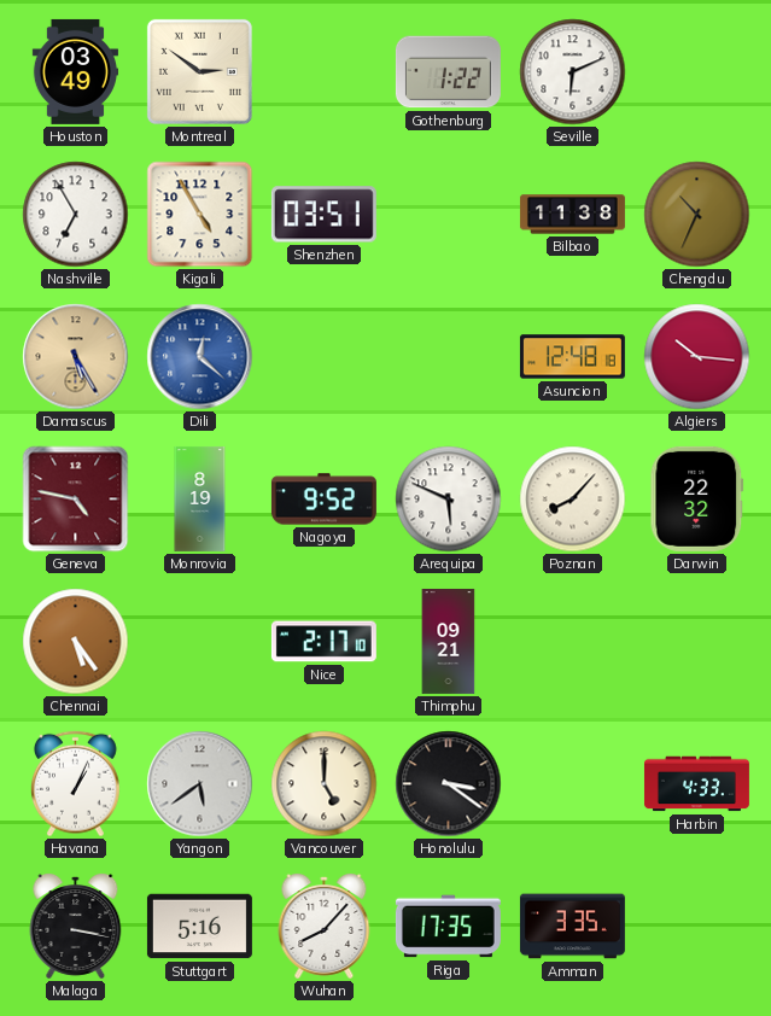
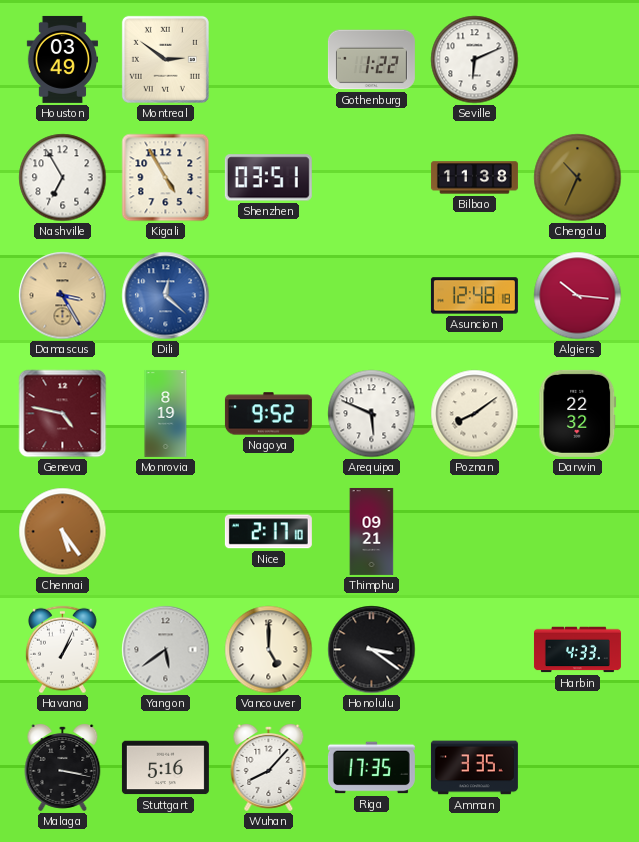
Damascus: 5:25 -> 3:25 (63, 296)
Poznan: 8:07 -> 8:09 (475, 414)
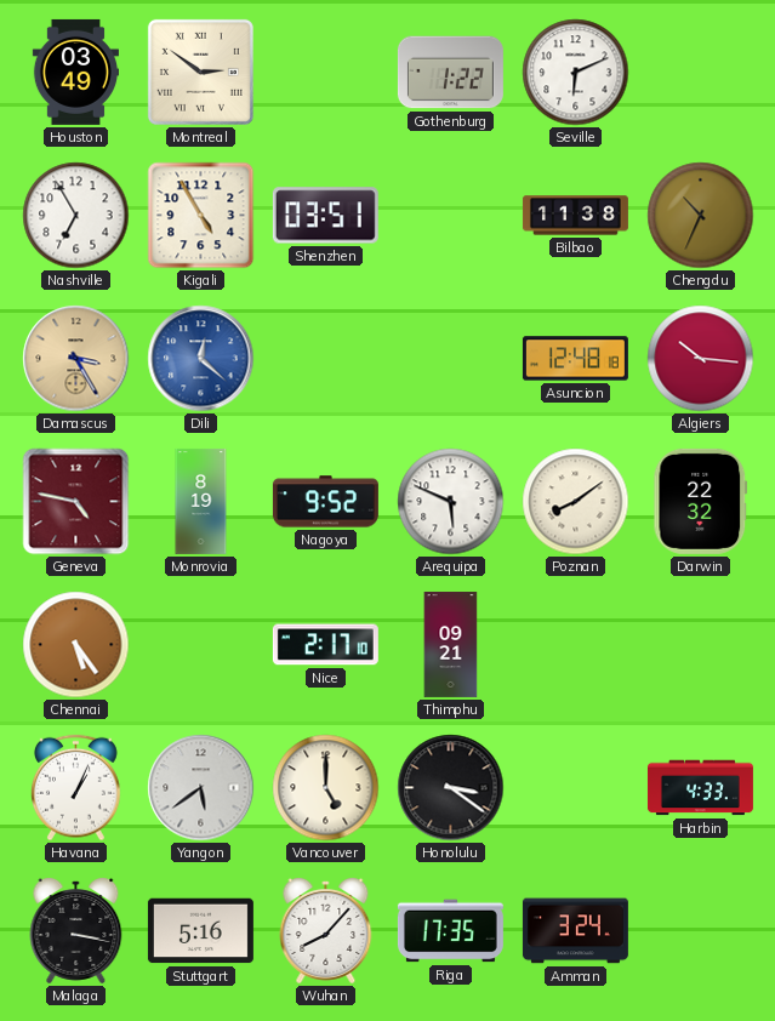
Amman: 3:35 -> 3:24 (575, 931)
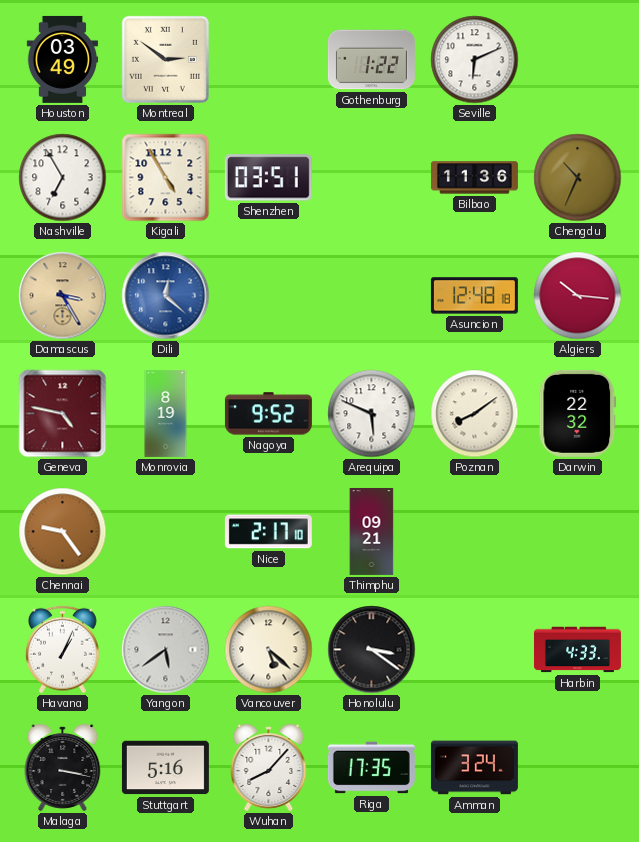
Bilbao: 11:38 -> 11:36 (474, 178)
Chennai: 5:24 -> 9:24 (63, 532)
Vancouver: 5:00 -> 5:22 (269, 650)
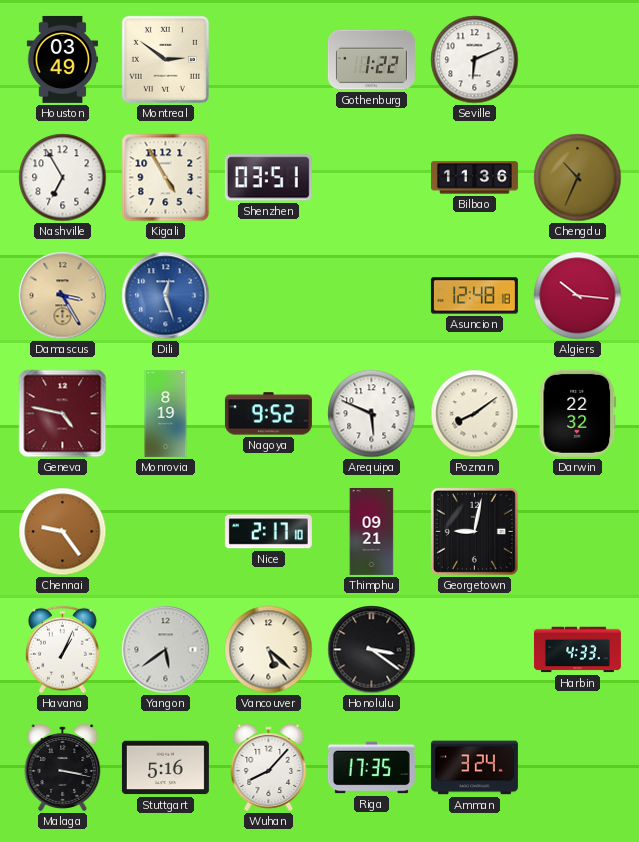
Dili: 12:22 -> 12:27 (166, 296)
Georgetown: none -> 9:02 (474, 531)
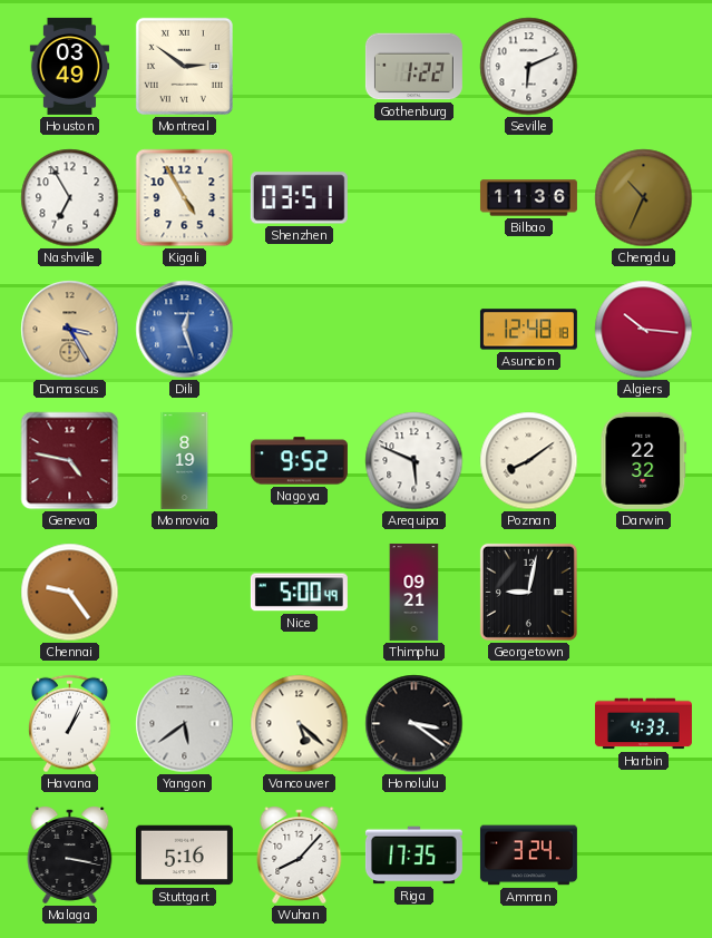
Nice: 2:17 -> 5:00 (299, 593)
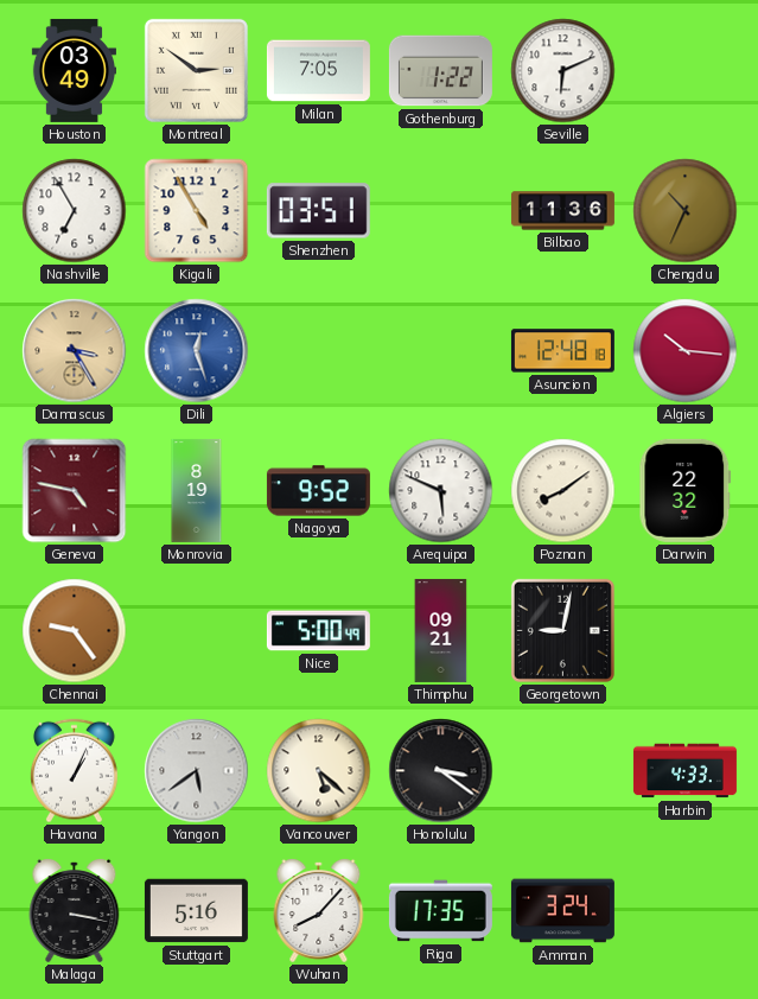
Milan: none -> 7:05 (318, 71)
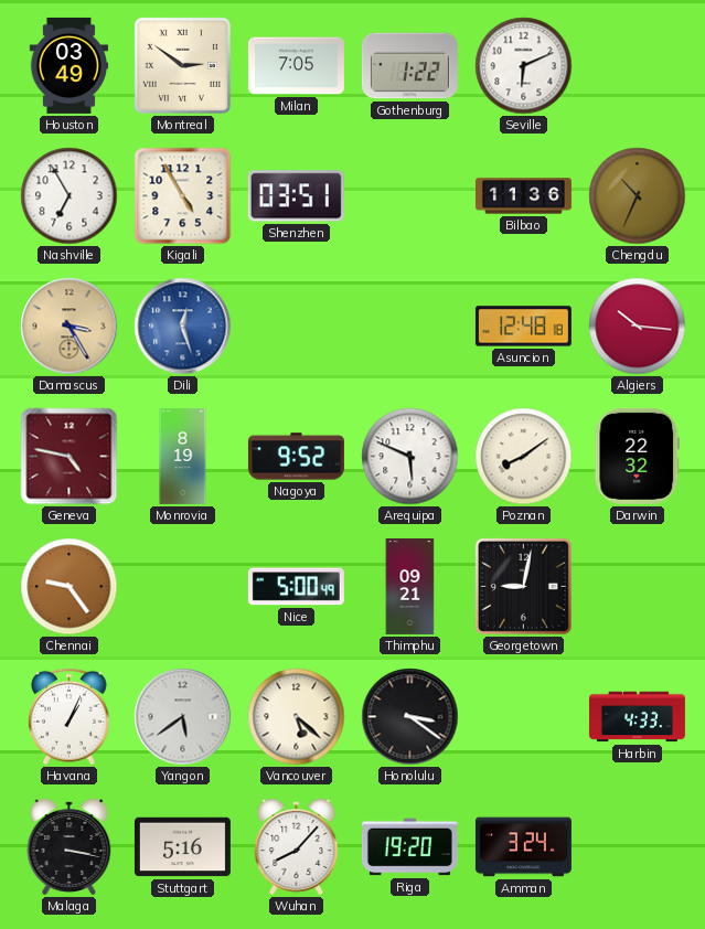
Riga: 17:35 -> 19:20 (409, 847)
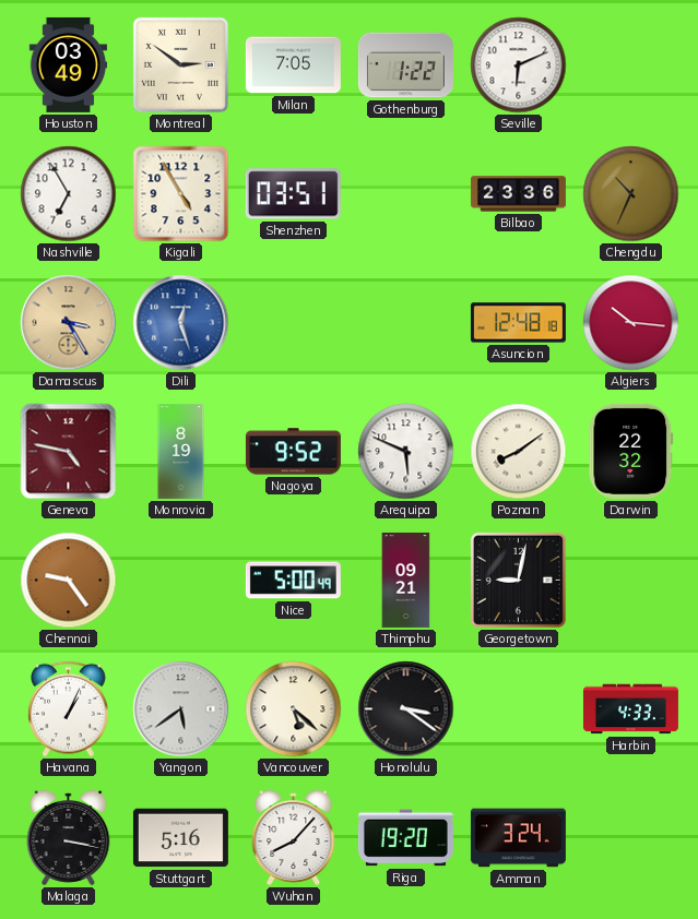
Bilbao: 11:36 -> 23:36 (518, 194)
